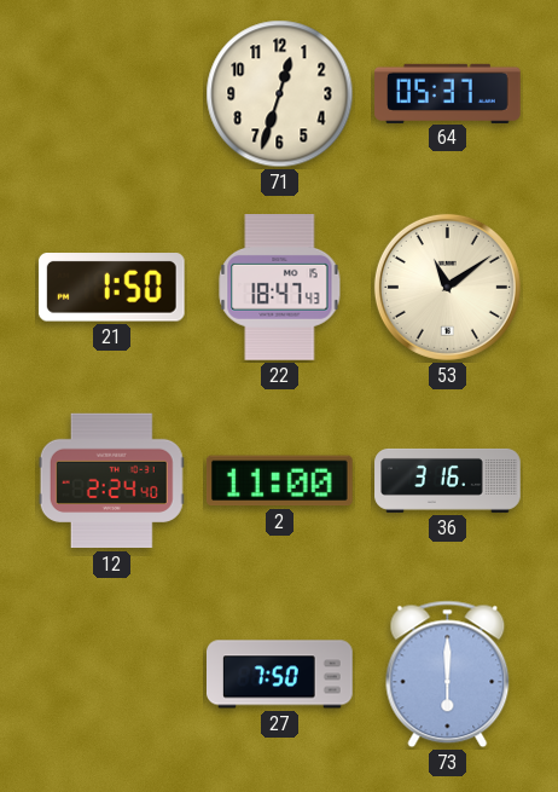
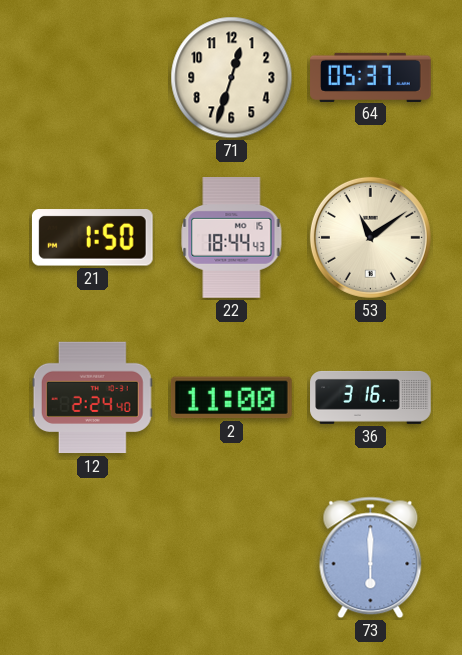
22: 18:47 -> 18:44 (232, 238)
27: 7:50 -> none (280, 675)
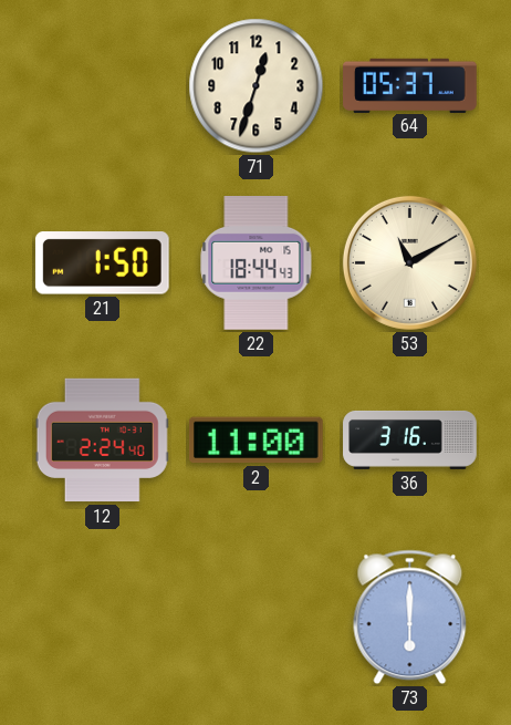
53: 11:09 -> 11:10 (409, 262)
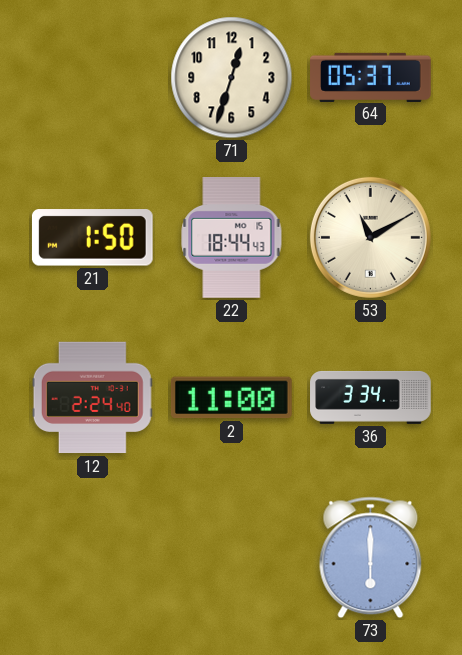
36: 3:16 -> 3:34 (371, 397)
